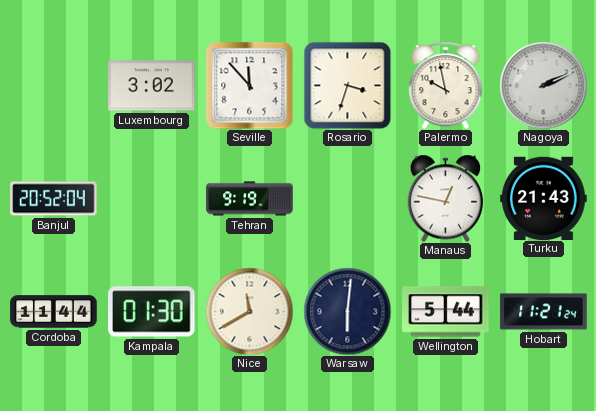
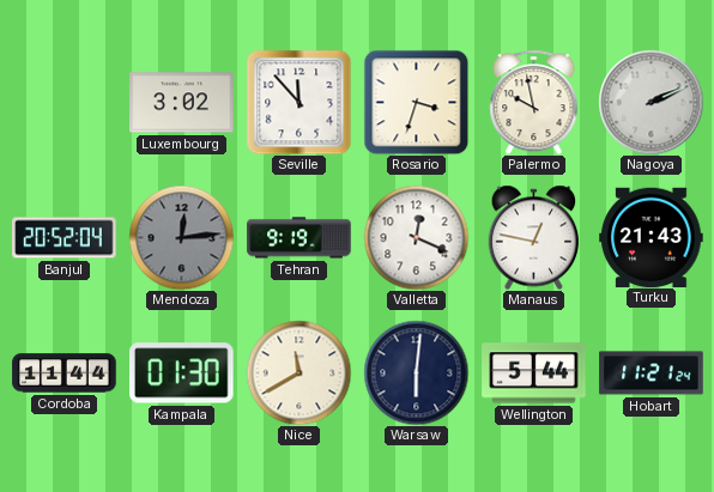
Mendoza: none -> 12:14 (181, 237)
Valletta: none -> 12:19 (416, 237)
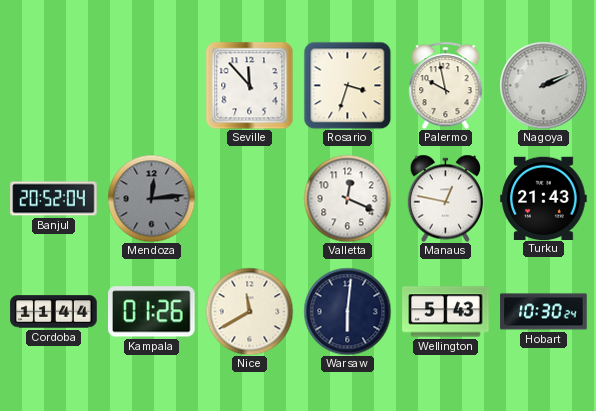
Luxembourg: 3:02 -> none (182, 103)
Tehran: 9:19 -> none (299, 238)
Kampala: 01:30 -> 01:26 (152, 312)
Wellington: 5:44 -> 5:43 (446, 312)
Hobart: 11:21 -> 10:30 (544, 312)
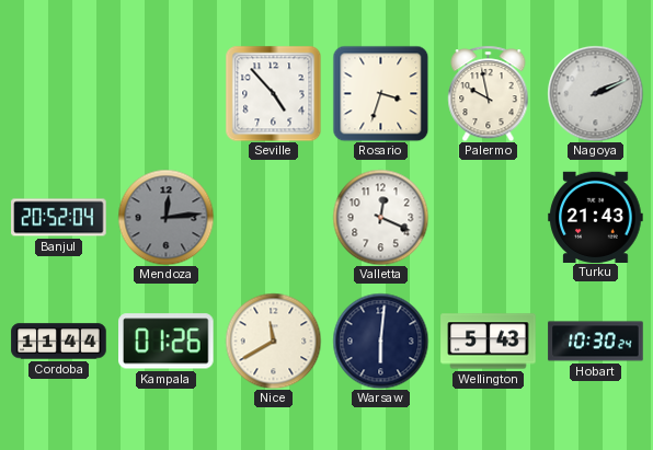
Seville: 11:53 -> 4:53 (273, 93)
Manaus: 12:47 -> none (446, 198)
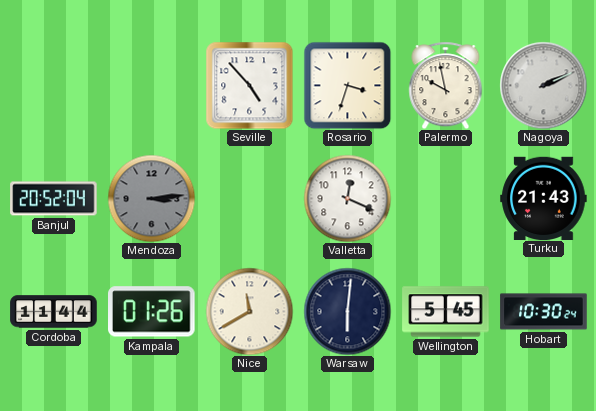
Mendoza: 12:14 -> 3:14 (151, 198)
Wellington: 5:43 -> 5:45 (446, 312)
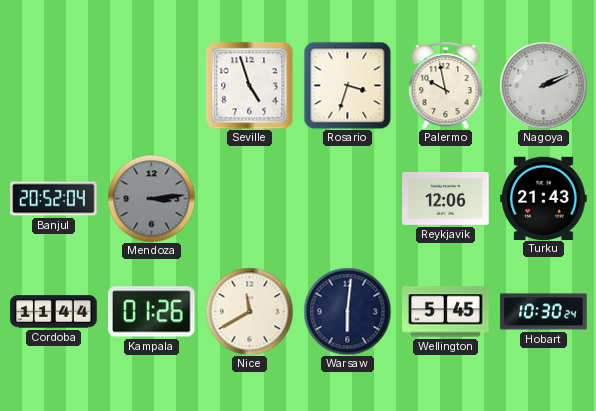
Seville: 4:53 -> 4:57 (249, 85)
Valletta: 12:19 -> none (347, 198)
Reykjavik: none -> 12:06 (446, 199)
